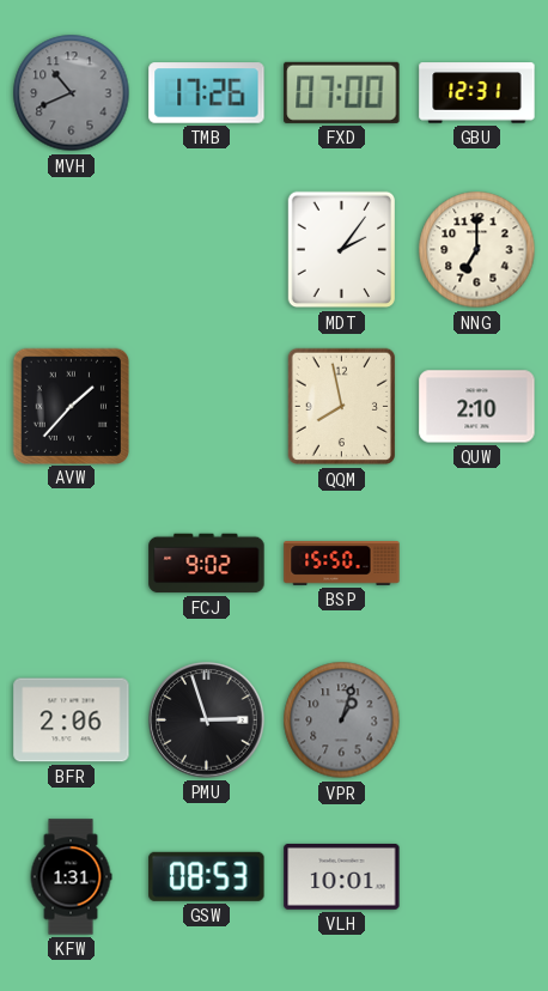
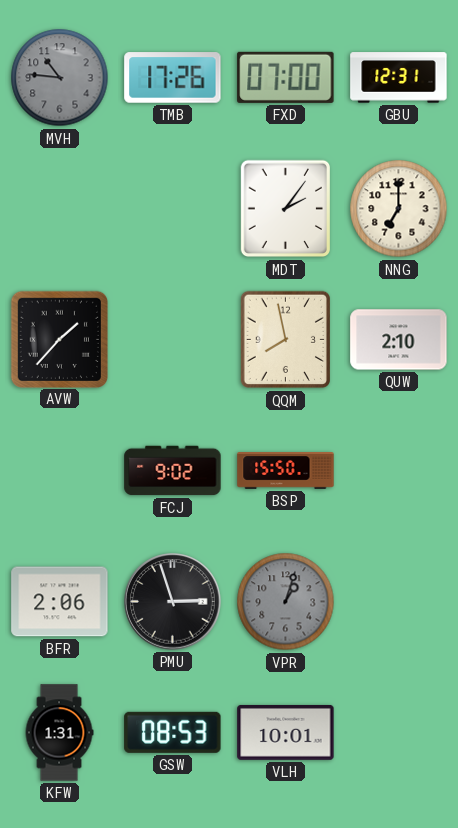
MVH: 10:41 -> 10:46 (60, 78)
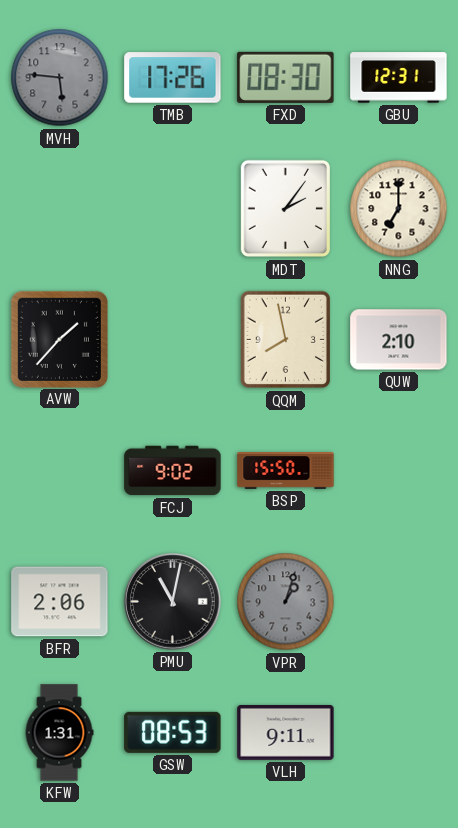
MVH: 10:46 -> 5:46 (60, 78)
FXD: 07:00 -> 08:30 (286, 77)
PMU: 2:57 -> 11:02 (173, 602)
VLH: 10:01 -> 9:11 (286, 732)
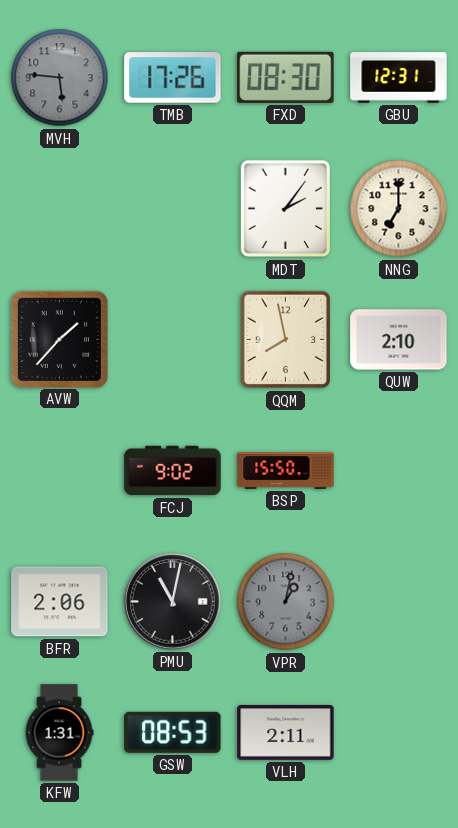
VPR: 1:03 -> 1:02 (286, 602)
VLH: 9:11 -> 2:11 (286, 732)
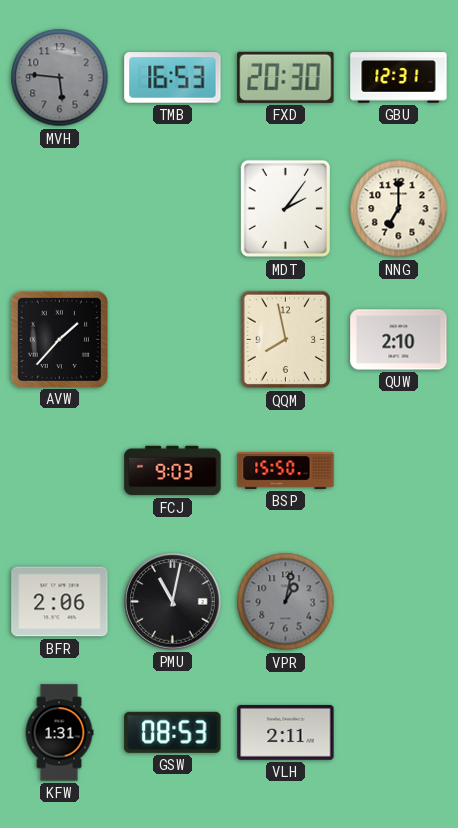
TMB: 17:26 -> 16:53 (173, 78)
FXD: 08:30 -> 20:30 (286, 77)
FCJ: 9:02 -> 9:03 (173, 471)
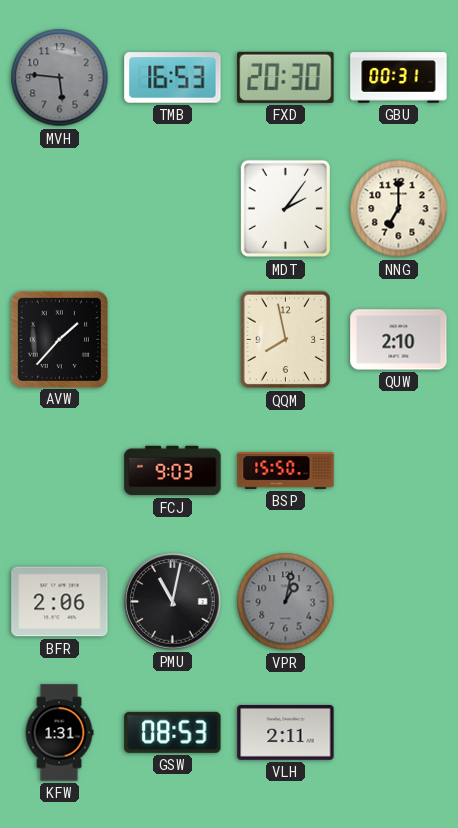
GBU: 12:31 -> 00:31 (399, 78)
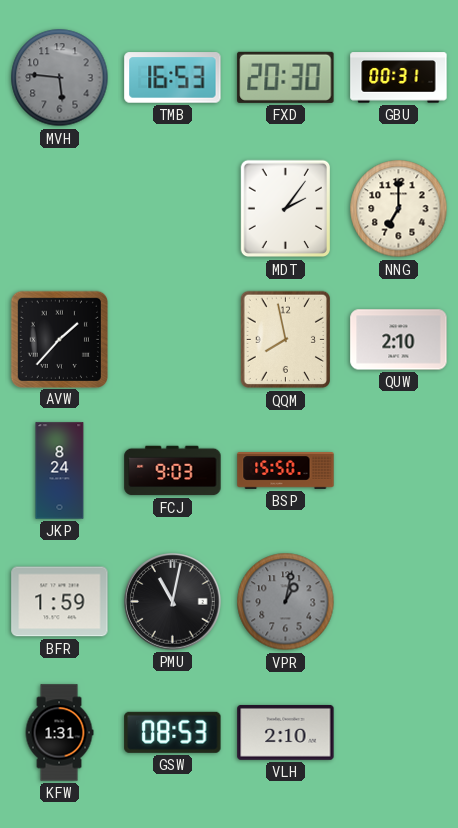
JKP: none -> 8:24 (60, 471)
BFR: 2:06 -> 1:59 (60, 602)
VLH: 2:11 -> 2:10 (286, 732)
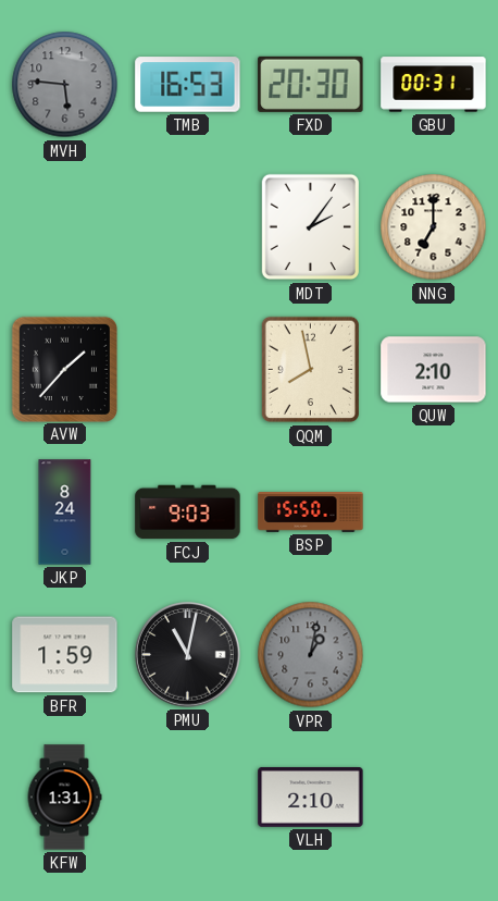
GSW: 08:53 -> none (173, 732)
